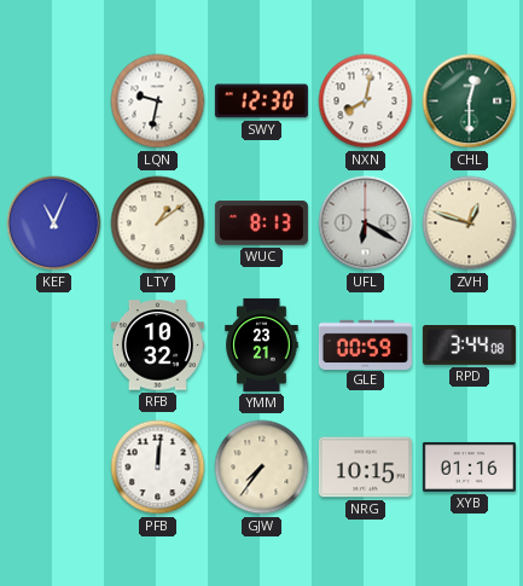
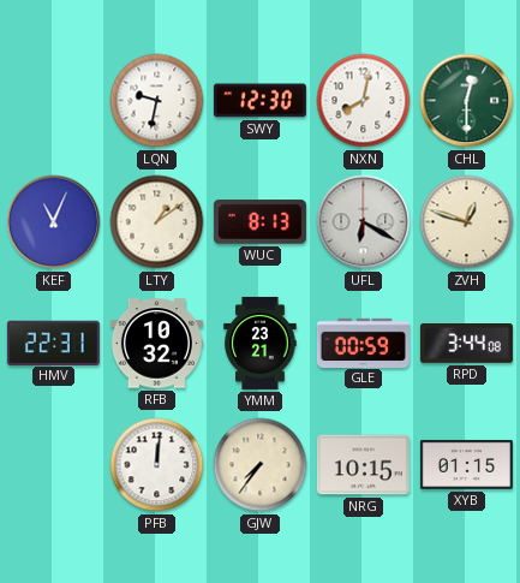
HMV: none -> 22:31 (53, 343)
XYB: 01:16 -> 01:15 (466, 464)
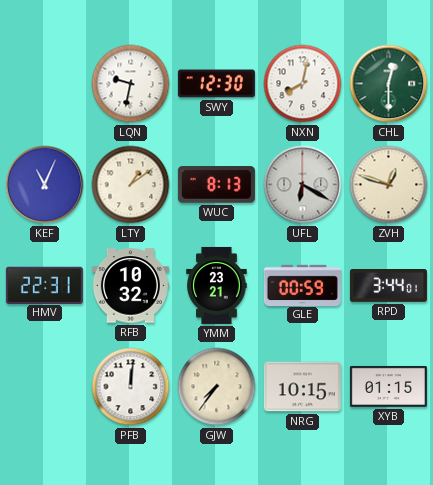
RPD: 3:44:08 -> 3:44:01 (388, 286)
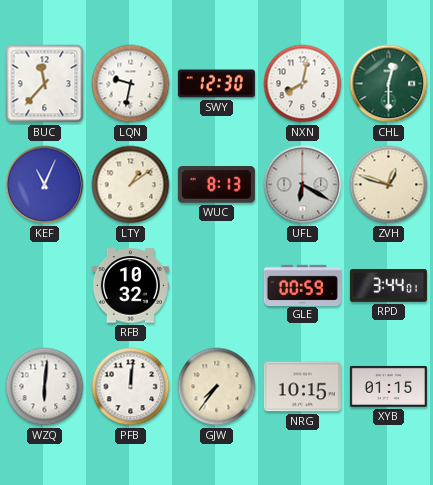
BUC: none -> 11:37 (45, 84)
HMV: 22:31 -> none (44, 285)
YMM: 23:21 -> none (217, 285)
WZQ: none -> 6:01 (45, 387)
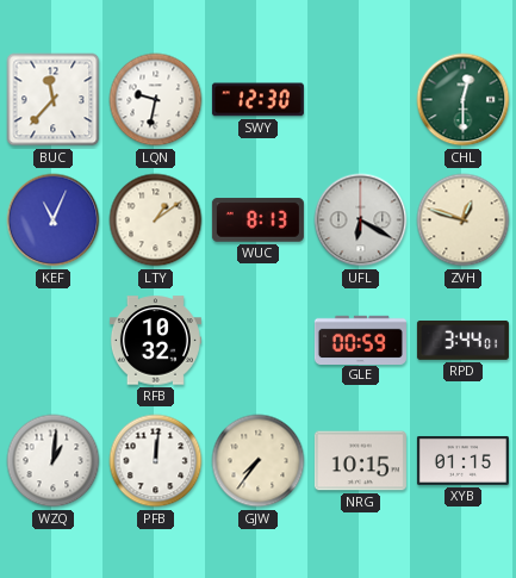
NXN: 8:02 -> none (303, 84)
WZQ: 6:01 -> 1:01 (54, 461)
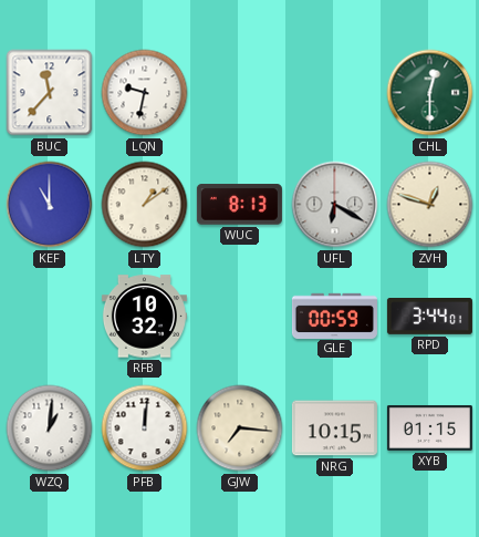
SWY: 12:30 -> none (257, 100)
KEF: 11:04 -> 11:00 (50, 205)
GJW: 7:36 -> 7:16 (240, 428)
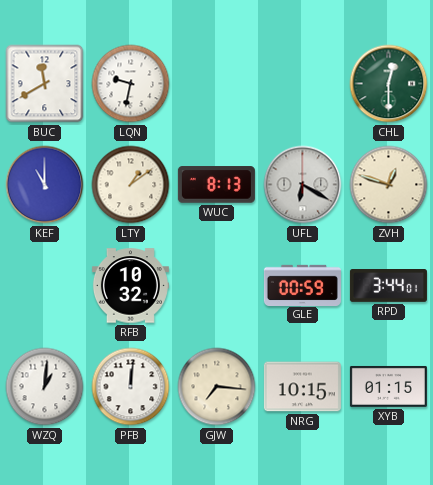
BUC: 11:37 -> 11:40 (45, 84)
